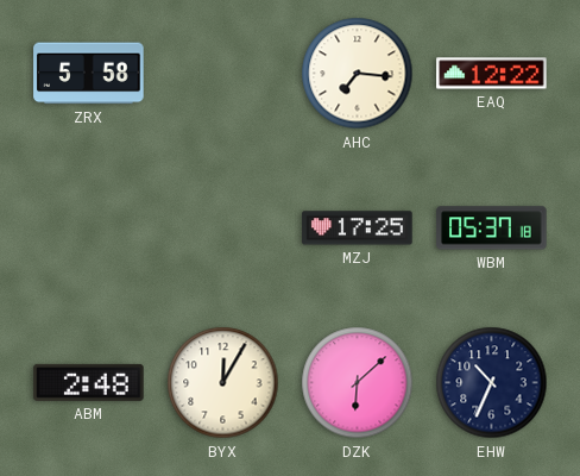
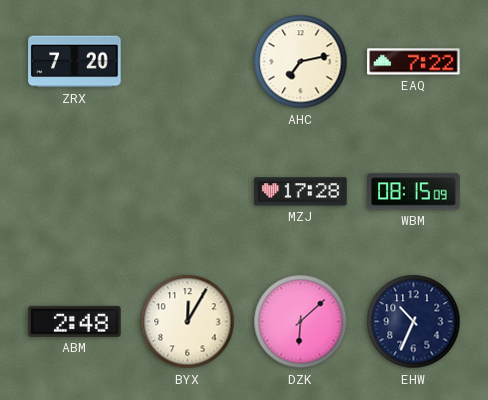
ZRX: 5:58 -> 7:20 (75, 62)
AHC: 7:16 -> 7:13 (301, 62)
EAQ: 12:22 -> 7:22 (414, 62)
MZJ: 17:25 -> 17:28 (301, 192)
WBM: 05:37 -> 08:15 (414, 192)
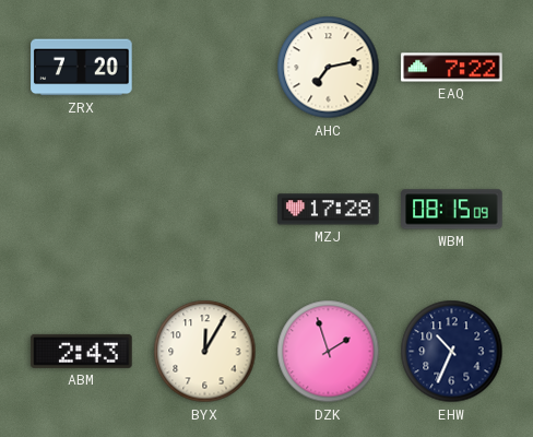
ABM: 2:48 -> 2:43 (82, 351)
DZK: 6:08 -> 1:57 (329, 352)
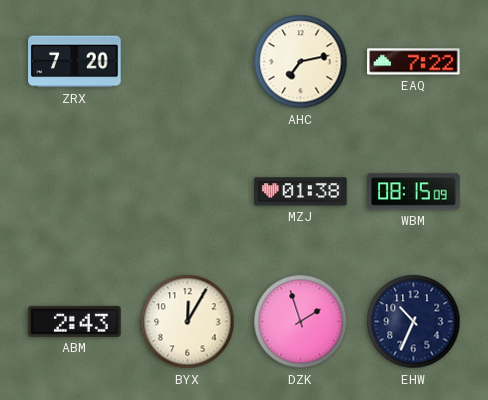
MZJ: 17:28 -> 01:38 (301, 192)
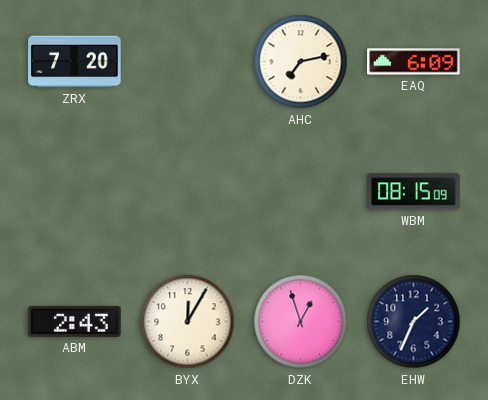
EAQ: 7:22 -> 6:09 (414, 62)
MZJ: 01:38 -> none (301, 192)
DZK: 1:57 -> 12:57 (301, 322)
EHW: 10:34 -> 1:34 (414, 322)
